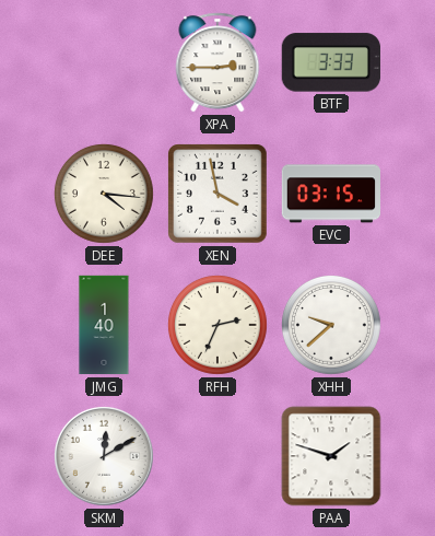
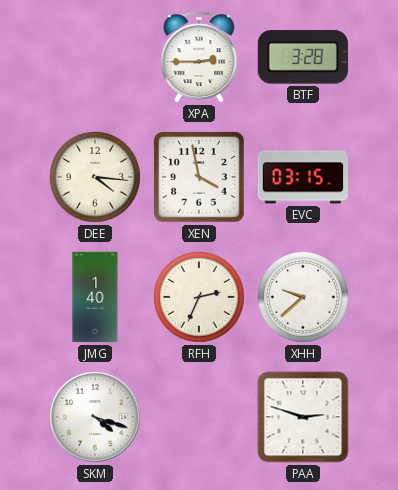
BTF: 3:33 -> 3:28 (303, 57)
SKM: 12:10 -> 4:18 (95, 417)
PAA: 1:48 -> 2:48 (303, 417)
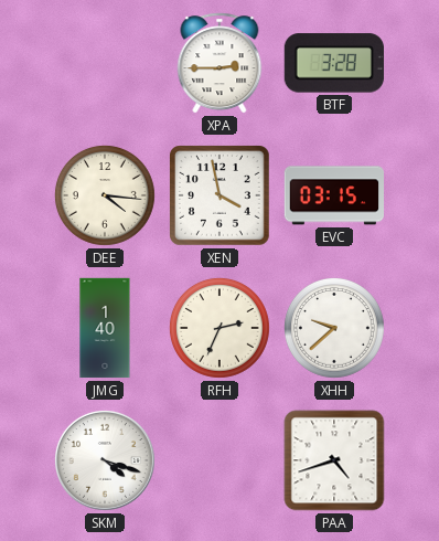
PAA: 2:48 -> 4:42 (334, 460)
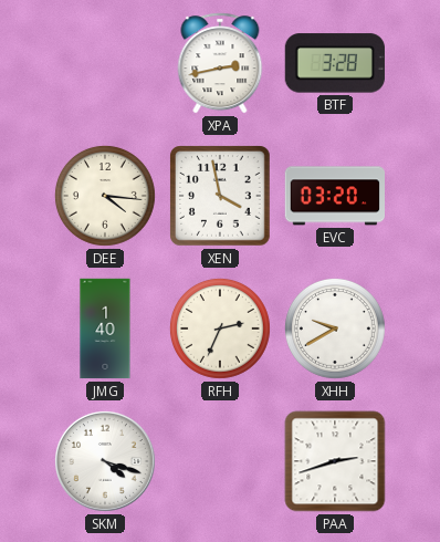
XPA: 2:45 -> 2:43 (220, 63)
EVC: 03:15 -> 03:20 (334, 196)
XHH: 9:38 -> 9:40 (335, 329)
PAA: 4:42 -> 2:42 (335, 461)
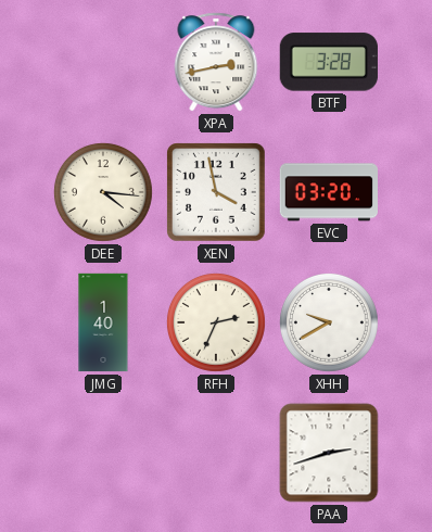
SKM: 4:18 -> none (105, 461)
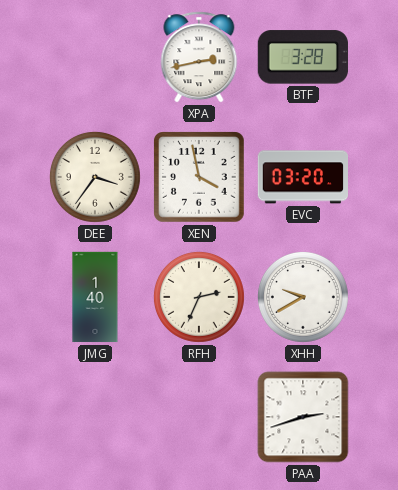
DEE: 4:16 -> 3:36 (95, 177)
